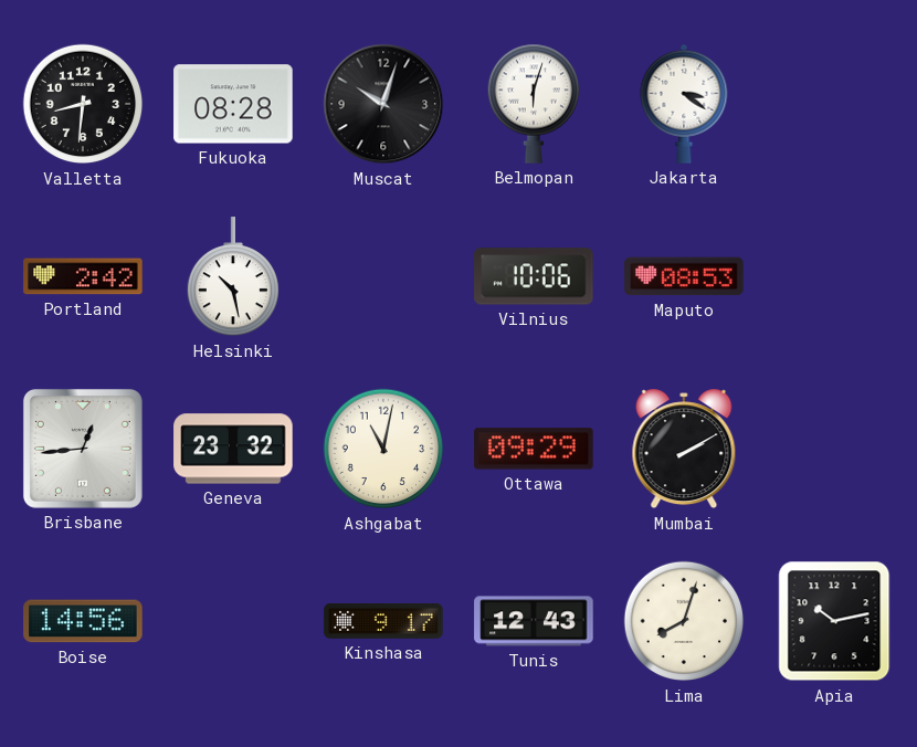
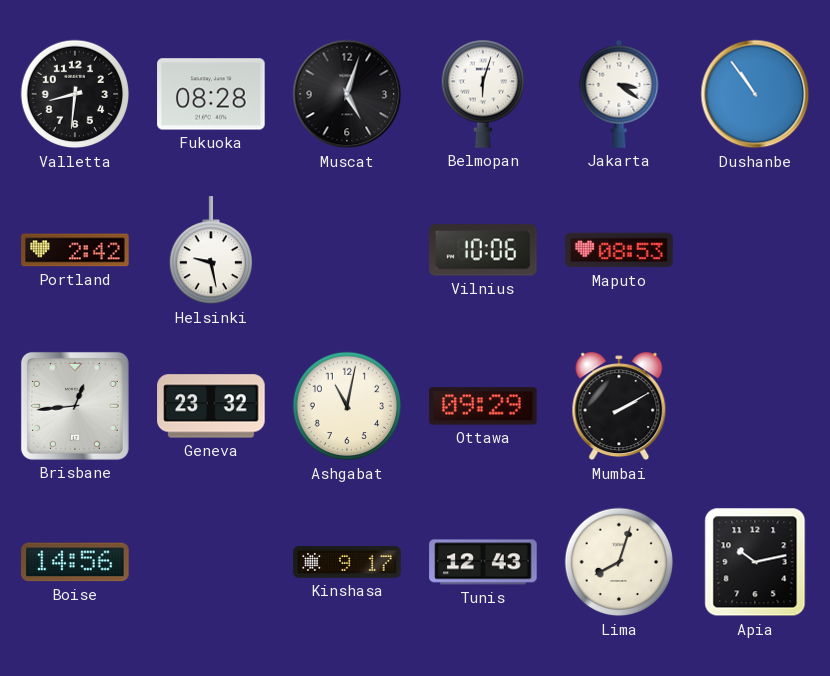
Muscat: 10:03 -> 5:03 (347, 94)
Dushanbe: none -> 10:54 (755, 94)
Helsinki: 10:28 -> 9:28 (210, 251)
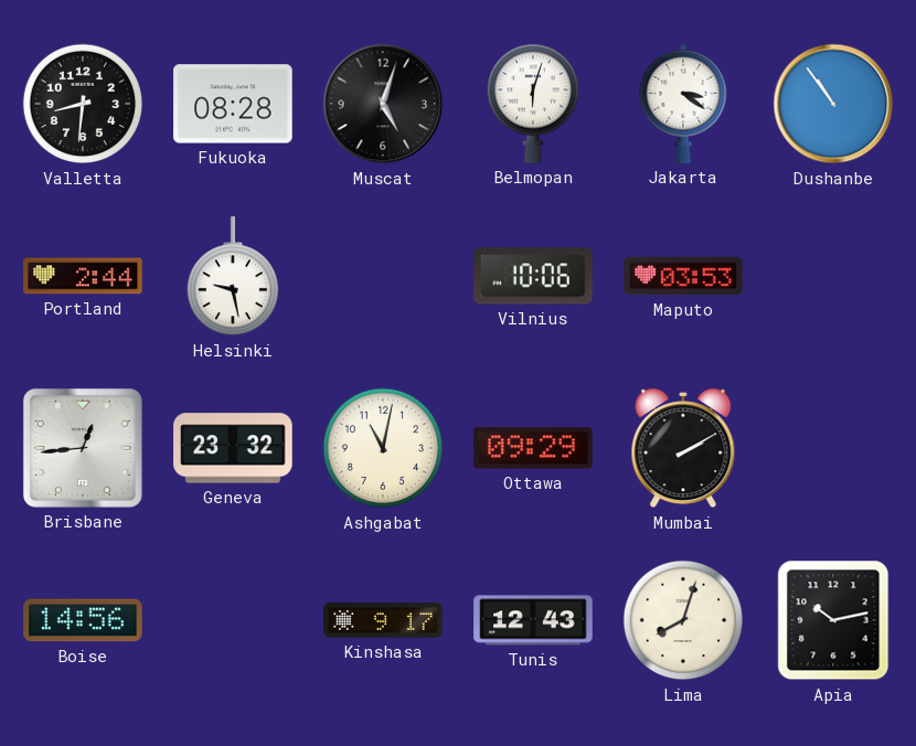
Portland: 2:42 -> 2:44 (83, 276)
Maputo: 08:53 -> 03:53 (683, 276)
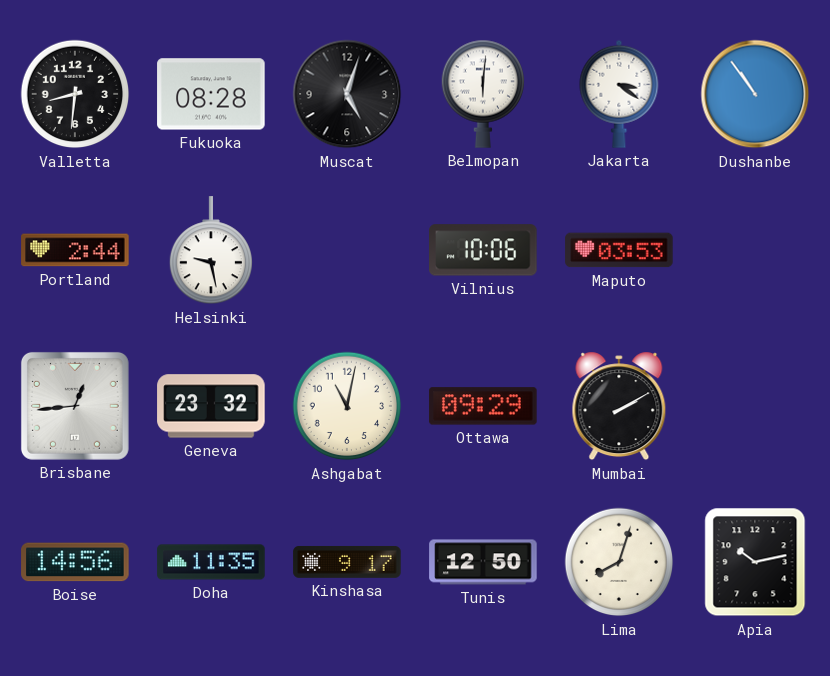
Belmopan: 6:03 -> 6:01 (482, 94)
Doha: none -> 11:35 (211, 562)
Tunis: 12:43 -> 12:50 (483, 562)
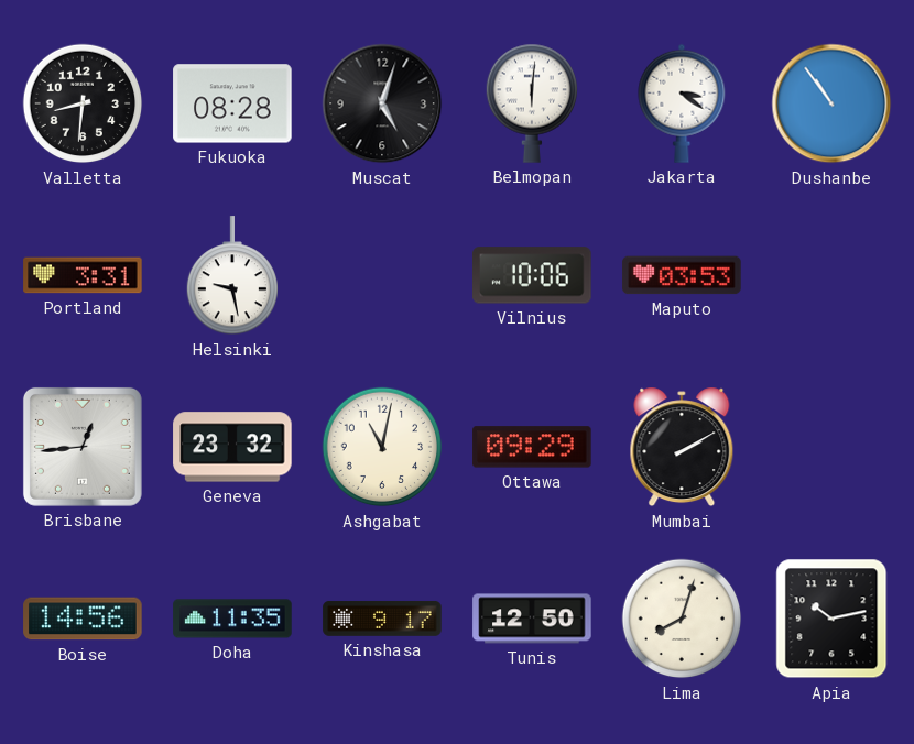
Portland: 2:44 -> 3:31 (83, 275)
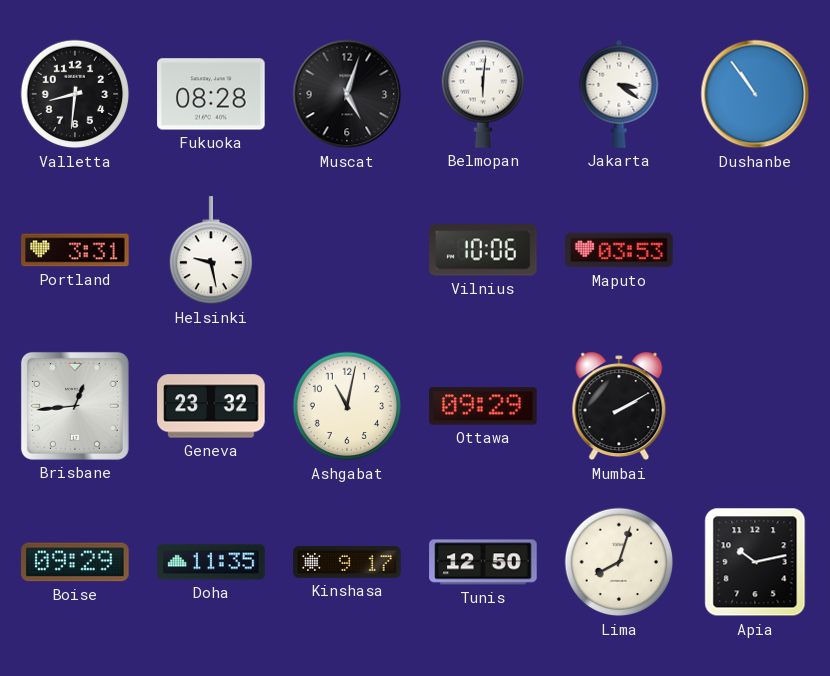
Boise: 14:56 -> 09:29 (75, 562)
